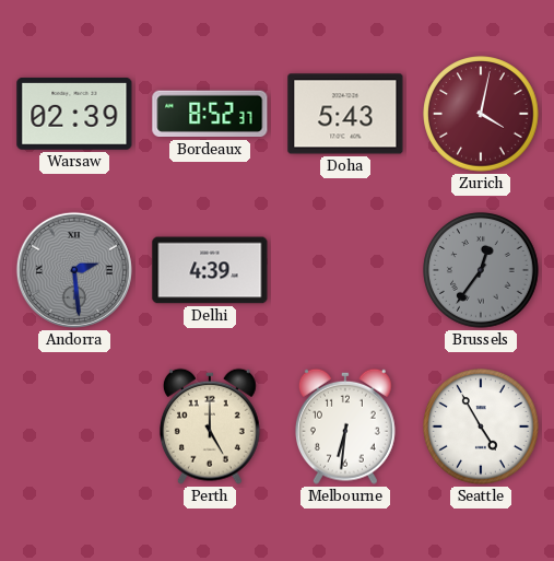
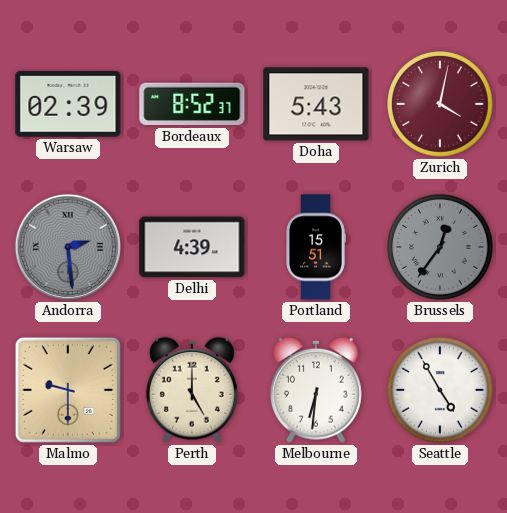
Portland: none -> 15:51 (316, 247)
Malmo: none -> 9:30 (68, 390)
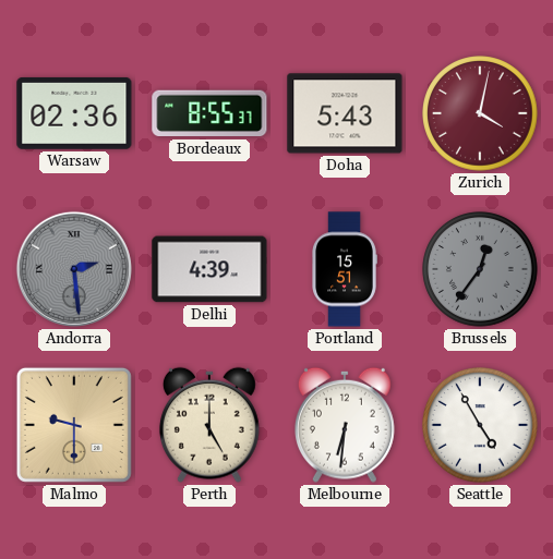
Warsaw: 02:39 -> 02:36 (74, 113)
Bordeaux: 8:52 -> 8:55 (209, 113)
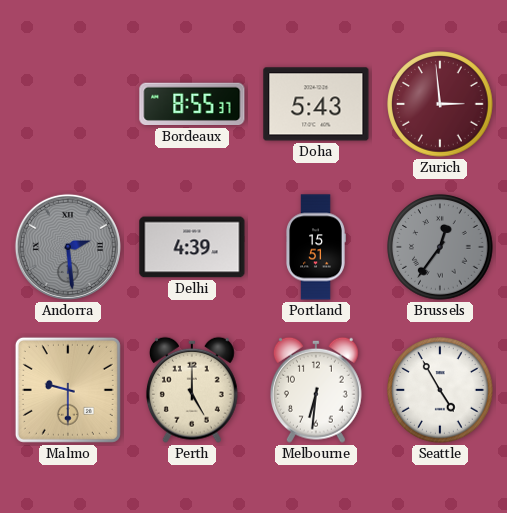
Warsaw: 02:36 -> none (74, 113)
Zurich: 4:02 -> 2:59 (440, 104)
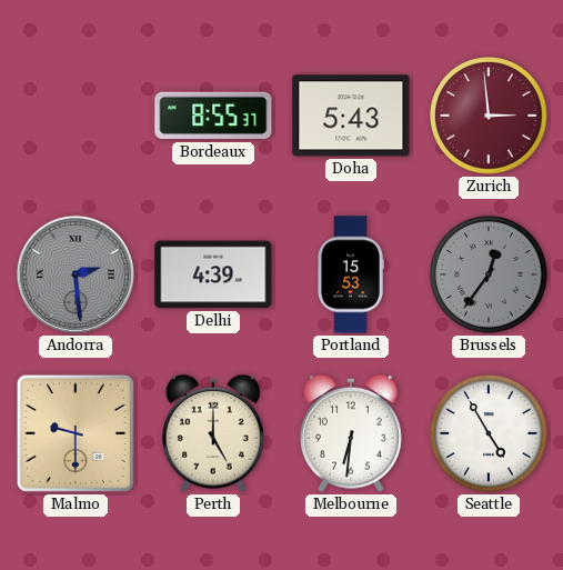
Portland: 15:51 -> 15:53 (351, 274)
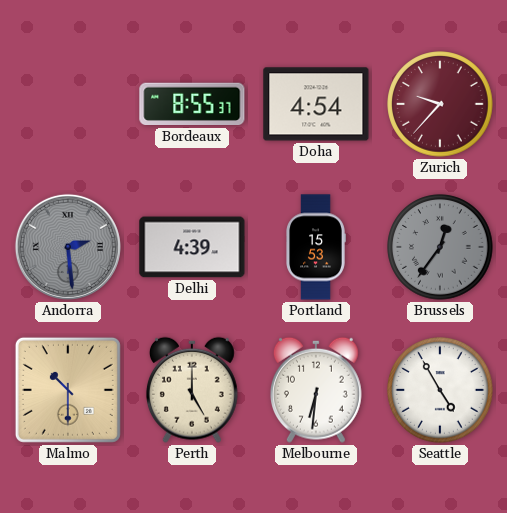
Doha: 5:43 -> 4:54 (316, 104)
Zurich: 2:59 -> 9:37 (440, 104)
Malmo: 9:30 -> 10:30 (68, 390)
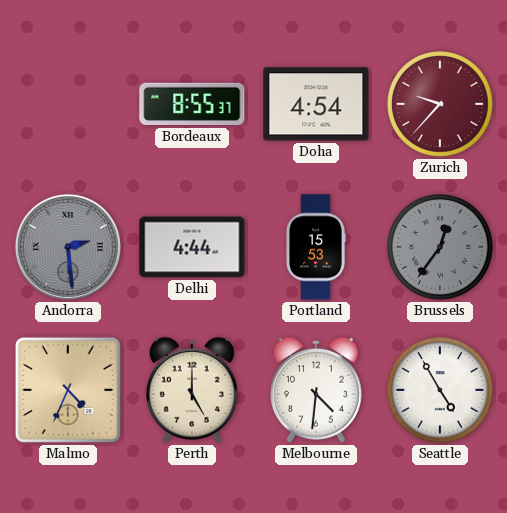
Delhi: 4:39 -> 4:44 (192, 247)
Malmo: 10:30 -> 4:34 (68, 390)
Melbourne: 6:31 -> 4:31 (316, 390)
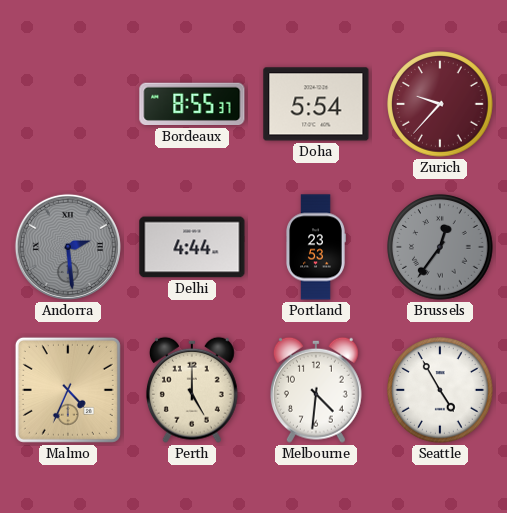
Doha: 4:54 -> 5:54 (316, 104)
Portland: 15:53 -> 23:53 (316, 247)
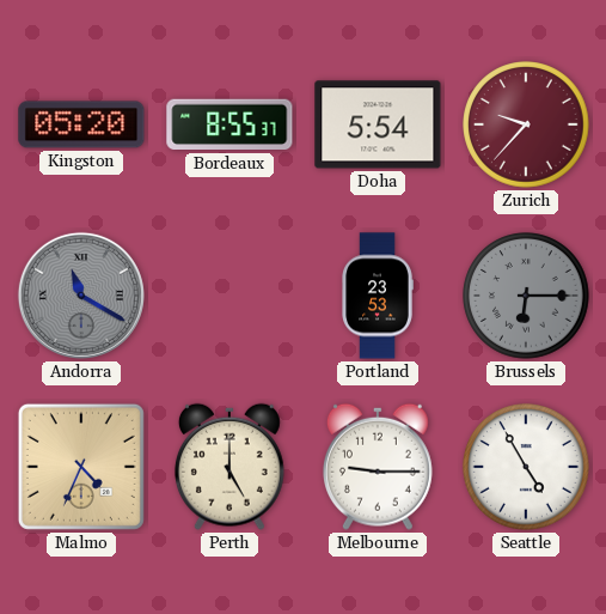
Kingston: none -> 05:20 (81, 124)
Andorra: 2:29 -> 11:20 (81, 296)
Delhi: 4:44 -> none (192, 247)
Brussels: 12:36 -> 6:15 (526, 296)
Melbourne: 4:31 -> 9:15 (378, 467)
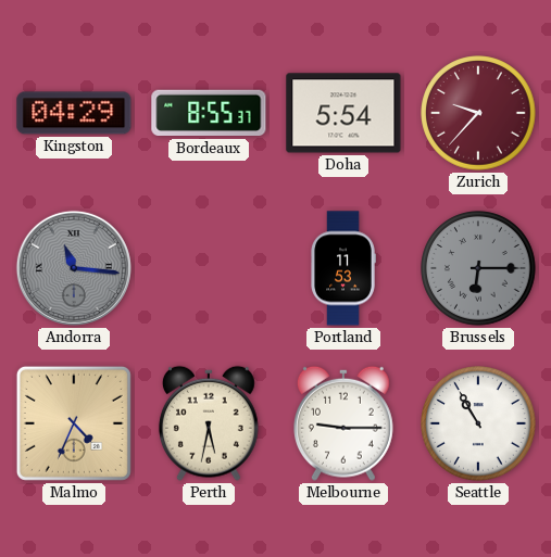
Kingston: 05:20 -> 04:29 (74, 113)
Andorra: 11:20 -> 11:16 (74, 268)
Portland: 23:53 -> 11:53 (343, 268)
Perth: 5:00 -> 5:32 (209, 423)
Seattle: 4:55 -> 10:55 (478, 423)
